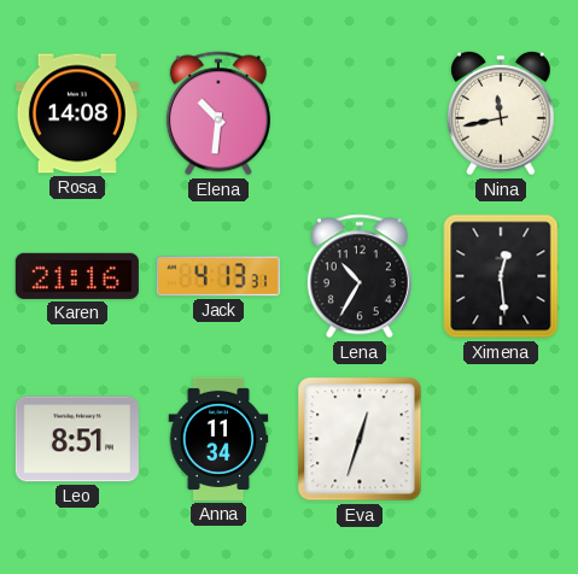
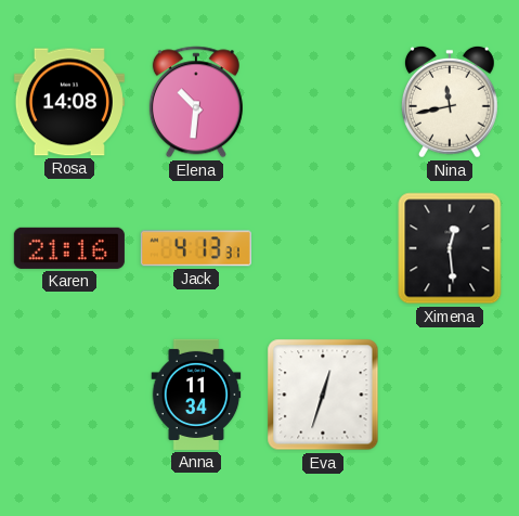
Lena: 10:35 -> none (360, 276)
Leo: 8:51 -> none (77, 439)
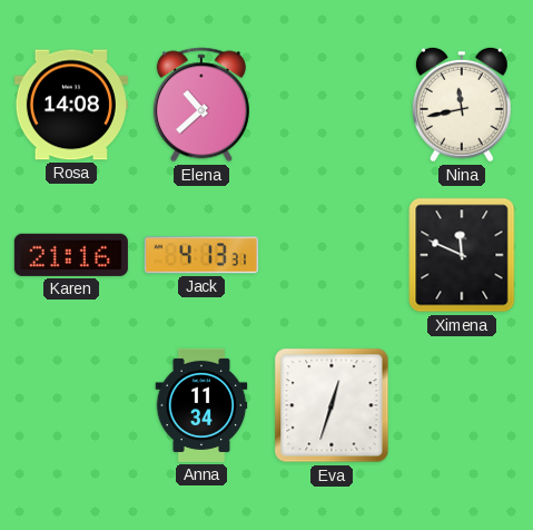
Elena: 10:31 -> 10:38 (201, 105)
Ximena: 12:29 -> 11:49 (462, 255)
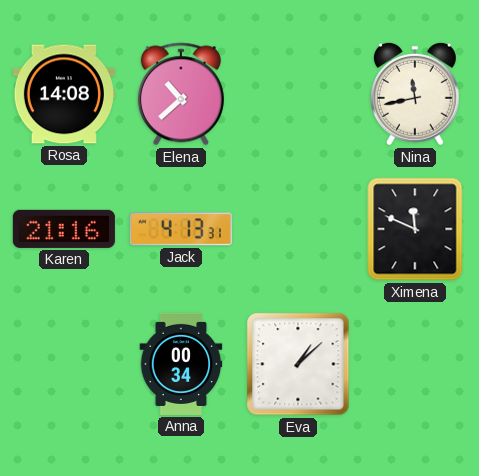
Anna: 11:34 -> 00:34 (181, 364)
Eva: 12:33 -> 1:08 (298, 364)
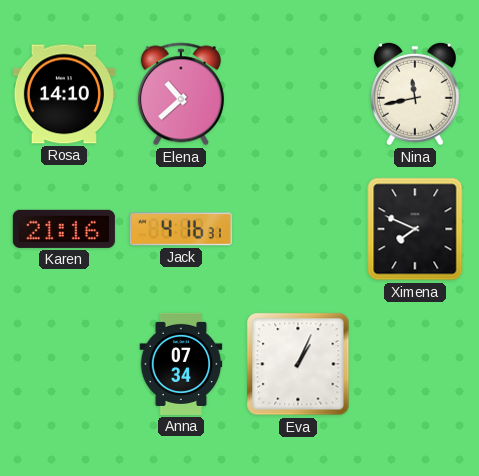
Rosa: 14:08 -> 14:10 (64, 94)
Jack: 4:13 -> 4:16 (181, 229)
Ximena: 11:49 -> 7:49 (415, 229)
Anna: 00:34 -> 07:34 (181, 364)
Eva: 1:08 -> 1:04 (298, 364)
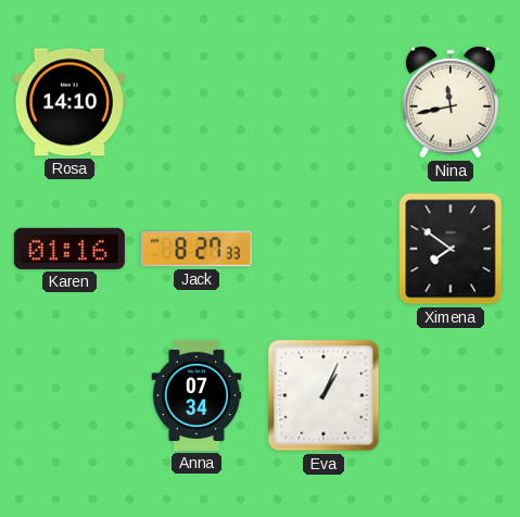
Elena: 10:38 -> none (181, 94)
Karen: 21:16 -> 01:16 (69, 249)
Jack: 4:16 -> 8:27 (196, 249)
Ximena: 7:49 -> 7:51 (451, 249)
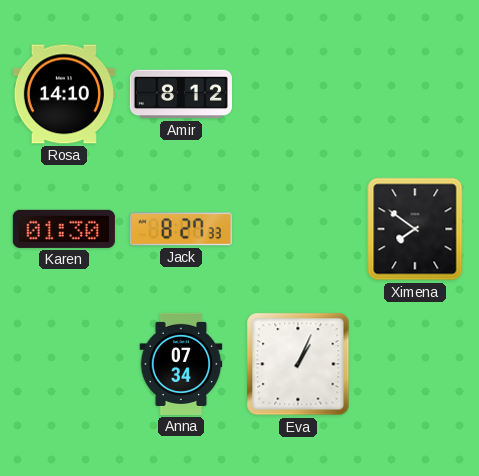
Amir: none -> 8:12 (181, 94)
Nina: 11:43 -> none (451, 102)
Karen: 01:16 -> 01:30 (64, 229)
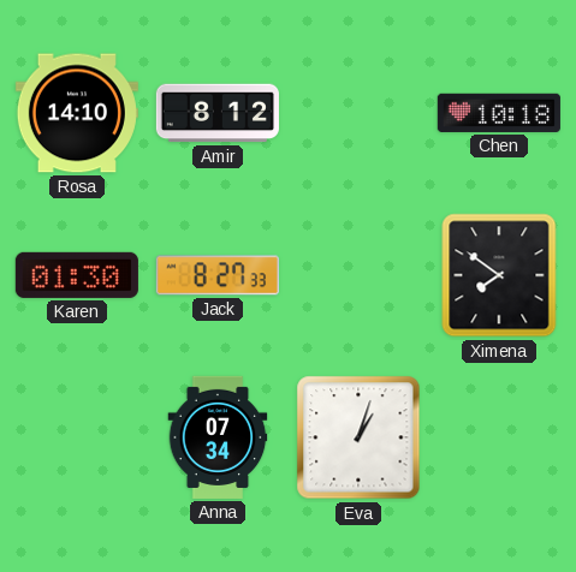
Chen: none -> 10:18 (499, 113)
Eva: 1:04 -> 1:03 (358, 437)
